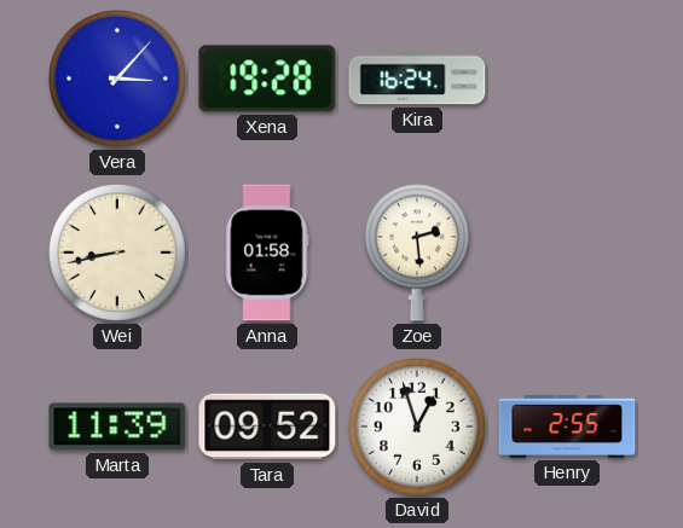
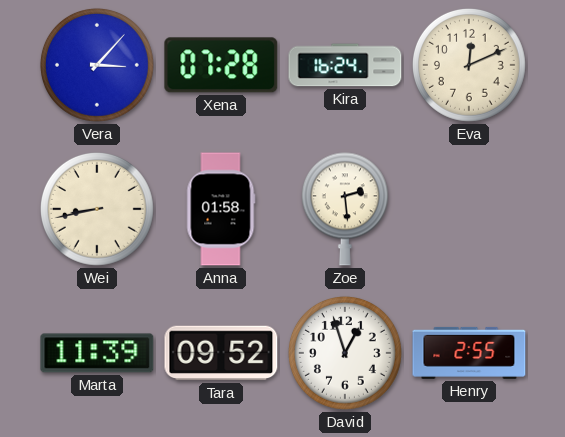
Xena: 19:28 -> 07:28 (221, 65)
Eva: none -> 12:11 (469, 65)
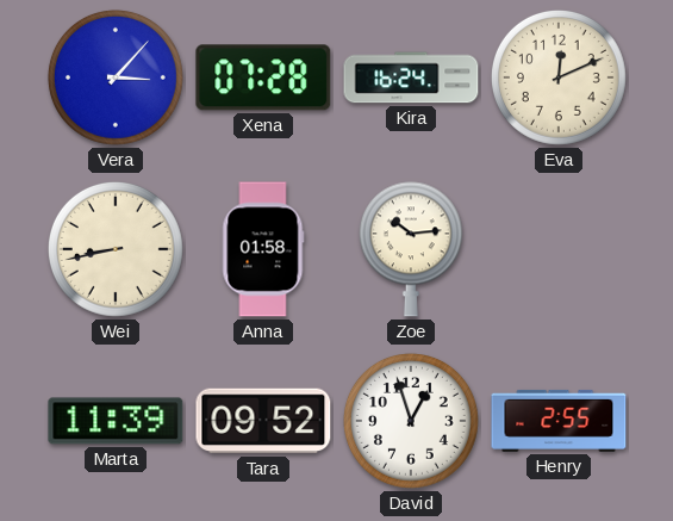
Zoe: 2:29 -> 10:14 (411, 249)
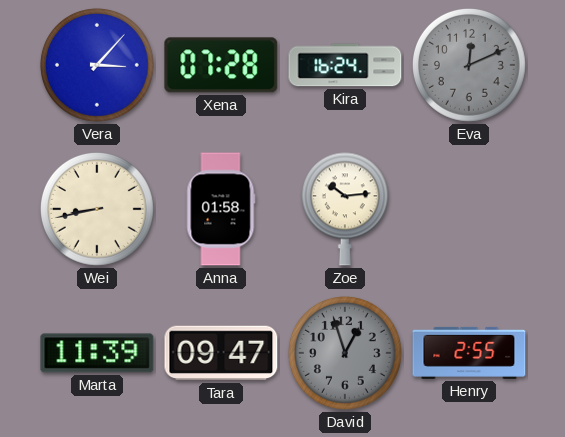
Eva dial: cream -> grey (469, 65)
Tara: 09:52 -> 09:47 (221, 353)
David dial: white -> grey (345, 353)
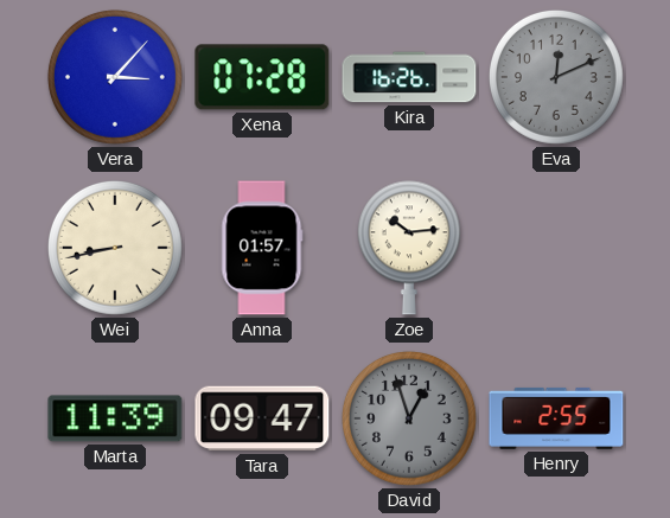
Kira: 16:24 -> 16:26 (409, 77)
Anna: 01:58 -> 01:57 (262, 248)
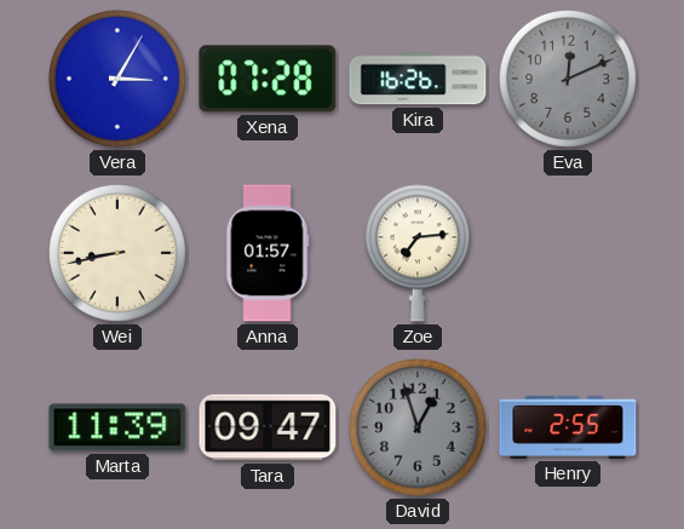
Vera: 3:07 -> 3:05 (117, 79)
Zoe: 10:14 -> 7:14 (418, 253)
